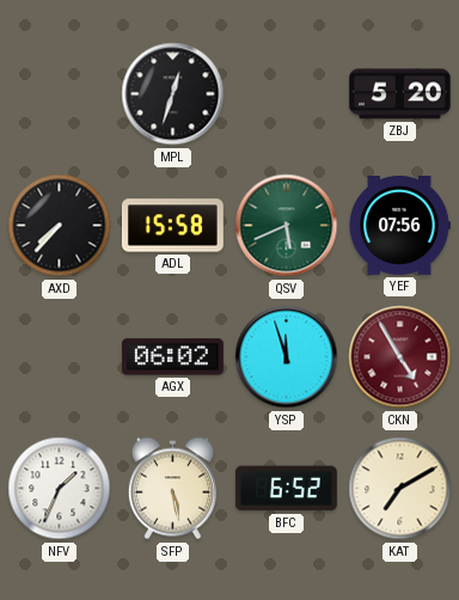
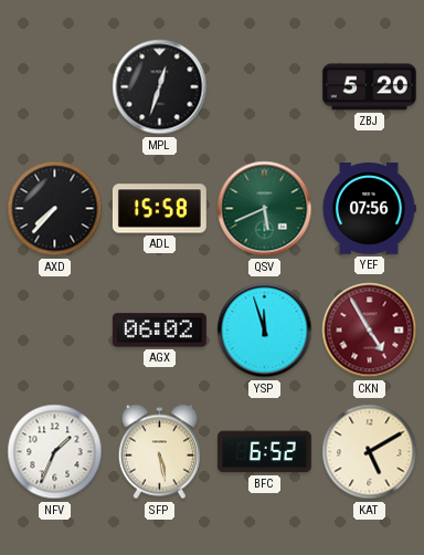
KAT: 7:10 -> 5:10 (370, 452)
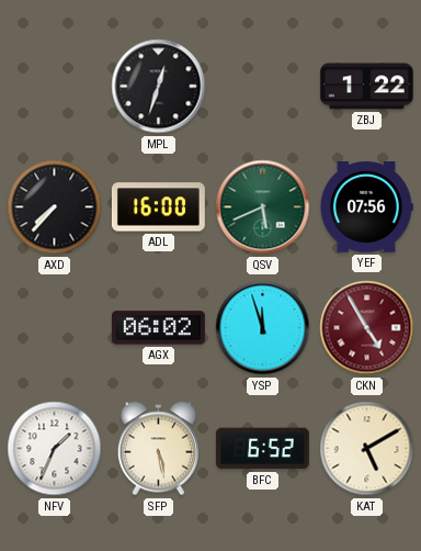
ZBJ: 5:20 -> 1:22 (366, 87)
ADL: 15:58 -> 16:00 (158, 207)
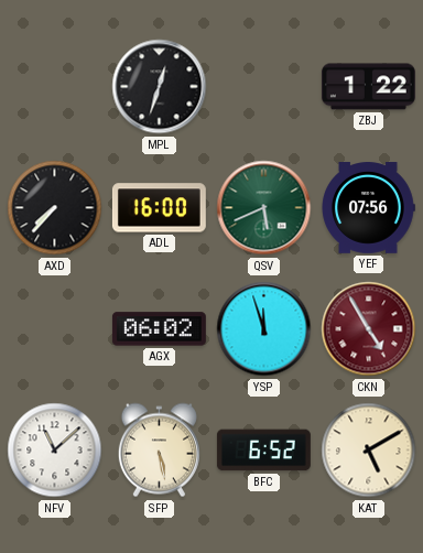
NFV: 1:34 -> 11:08 (55, 451)
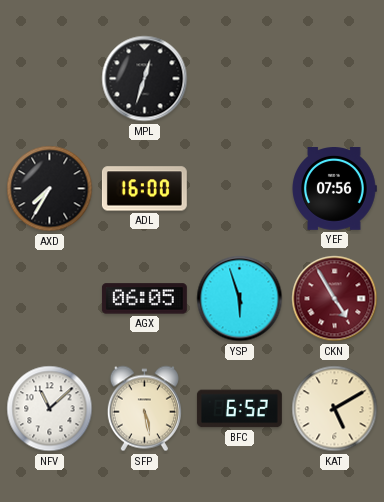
ZBJ: 1:22 -> none (368, 87)
AXD: 7:37 -> 7:35 (50, 189)
QSV: 5:41 -> none (264, 208)
AGX: 06:02 -> 06:05 (144, 299)
YSP: 11:57 -> 5:57 (240, 299)
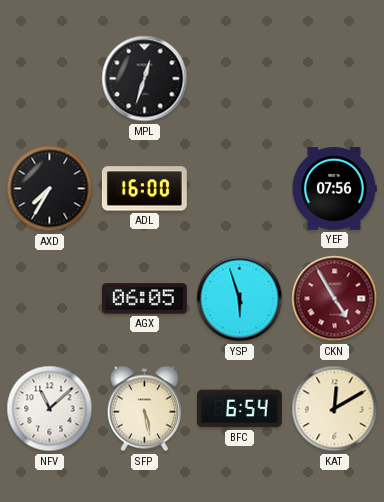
BFC: 6:52 -> 6:54 (239, 409)
KAT: 5:10 -> 12:10 (335, 409)
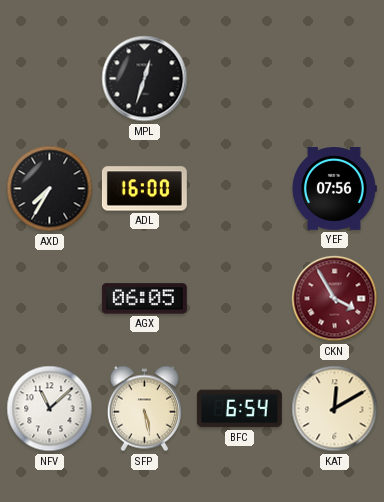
YSP: 5:57 -> none (240, 299)
CKN: 4:55 -> 3:55 (335, 299)
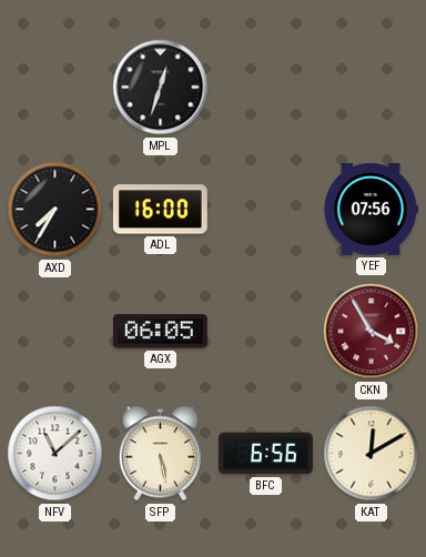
BFC: 6:54 -> 6:56 (265, 454)
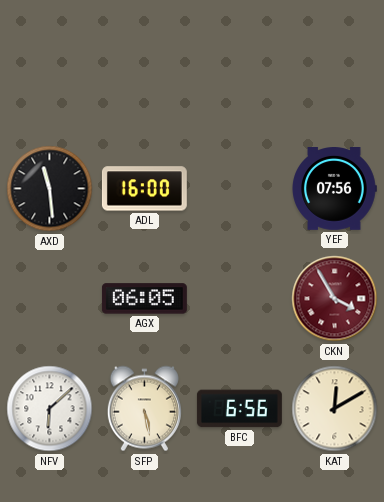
MPL: 12:33 -> none (161, 88)
AXD: 7:35 -> 11:29 (50, 189)
NFV: 11:08 -> 6:08 (50, 409)
